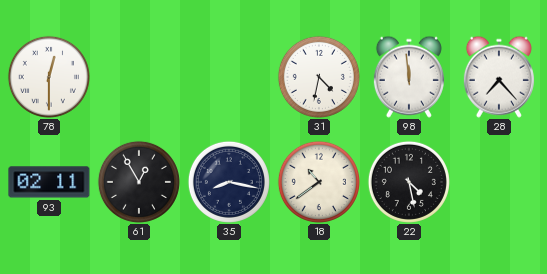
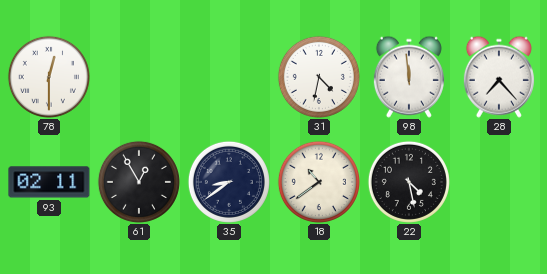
35: 8:17 -> 8:39 (229, 182)
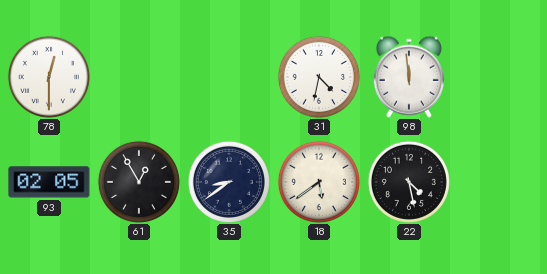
28: 7:23 -> none (499, 77)
93: 02:11 -> 02:05 (49, 182)
18: 10:39 -> 5:39 (319, 182)
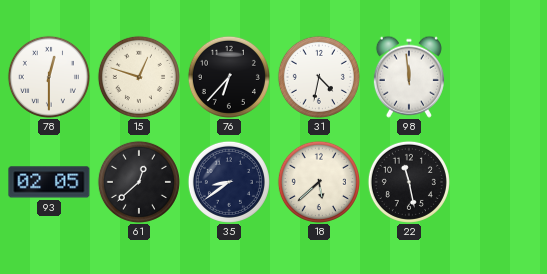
15: none -> 12:48 (139, 77)
76: none -> 6:37 (229, 77)
61: 12:55 -> 12:38 (139, 182)
18: 5:39 -> 5:38 (319, 182)
22: 4:28 -> 11:28 (409, 182)
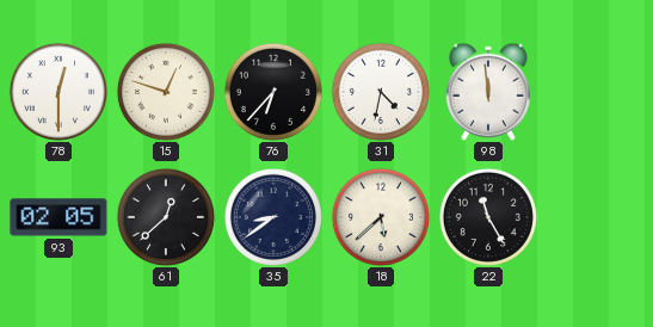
22: 11:28 -> 11:25 (488, 217)
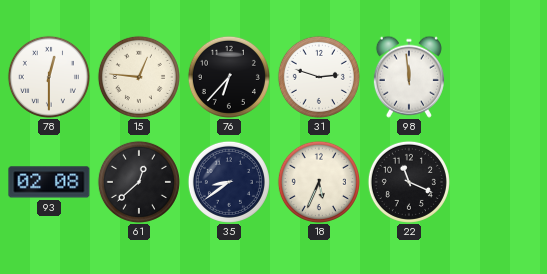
15: 12:48 -> 12:46 (139, 77)
31: 4:32 -> 2:48 (319, 77)
93: 02:05 -> 02:08 (49, 182)
18: 5:38 -> 5:34 (319, 182)
22: 11:25 -> 11:19 (409, 182)
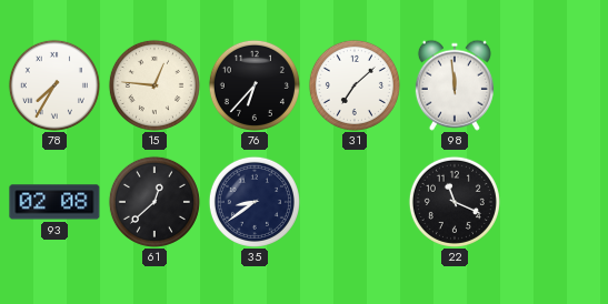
78: 12:30 -> 7:35 (54, 85)
31: 2:48 -> 7:08 (355, 85)
18: 5:34 -> none (319, 182)
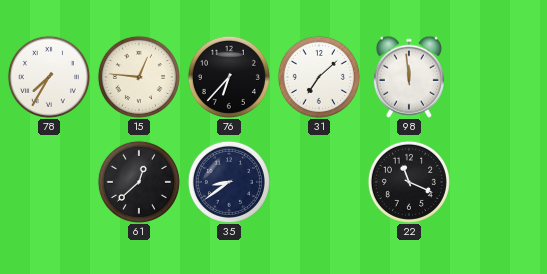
93: 02:08 -> none (54, 202)
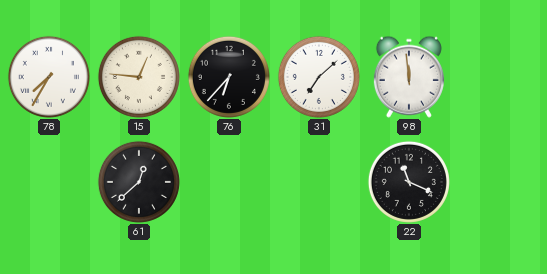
35: 8:39 -> none (229, 182)
